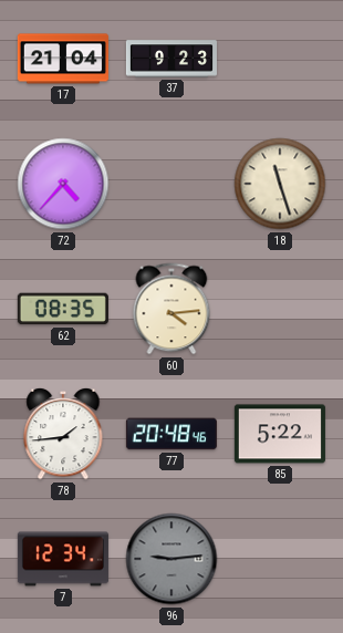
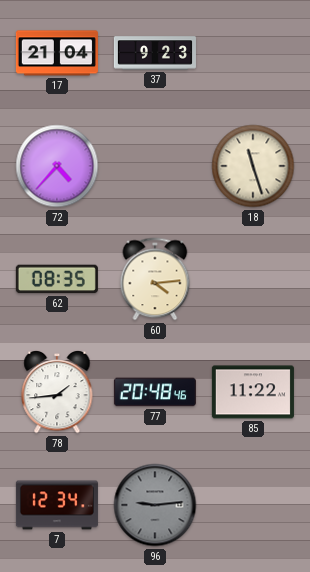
85: 5:22 -> 11:22 (253, 392)
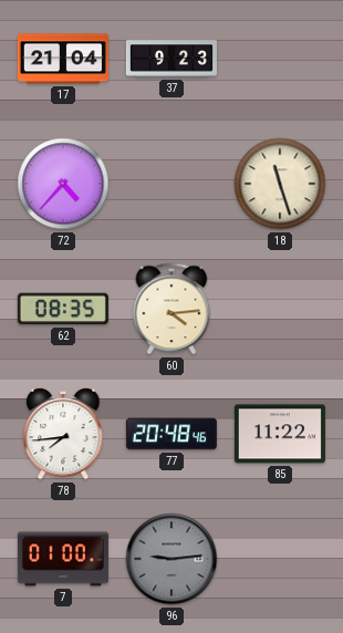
78: 1:44 -> 7:44 (63, 434)
7: 12:34 -> 01:00 (63, 559)
